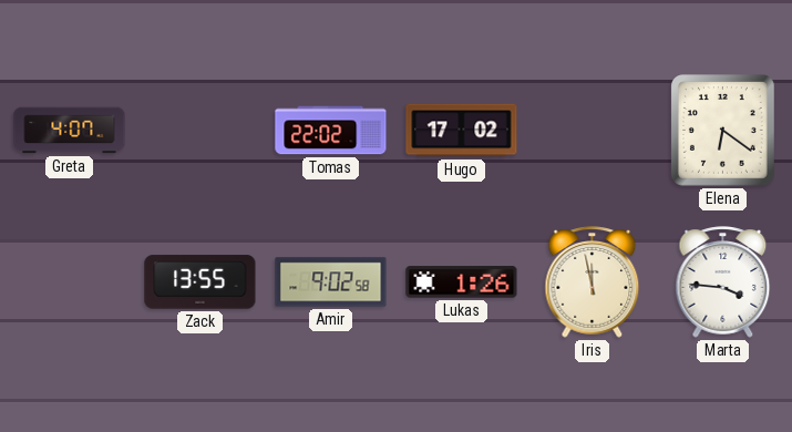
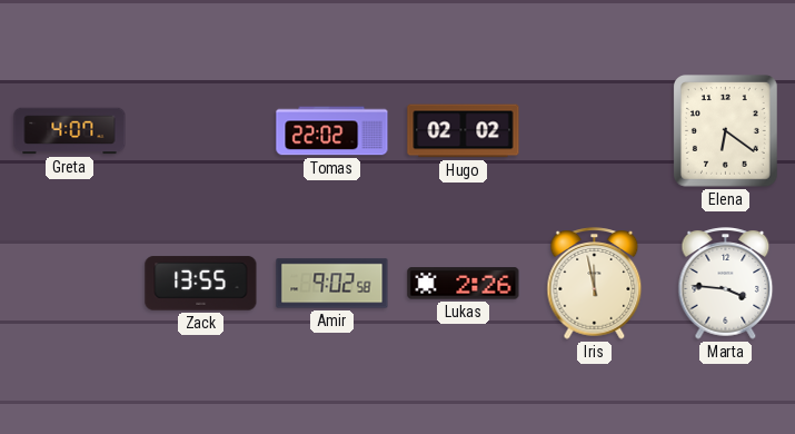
Hugo: 17:02 -> 02:02 (464, 131)
Lukas: 1:26 -> 2:26 (464, 284)
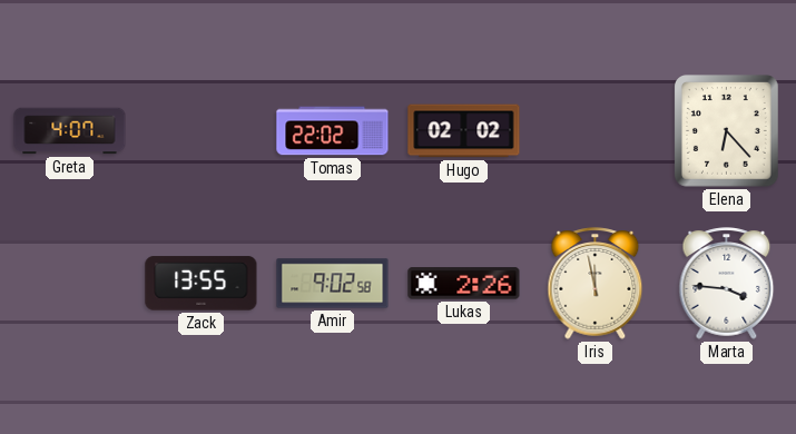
Elena: 6:21 -> 6:23 (727, 131)
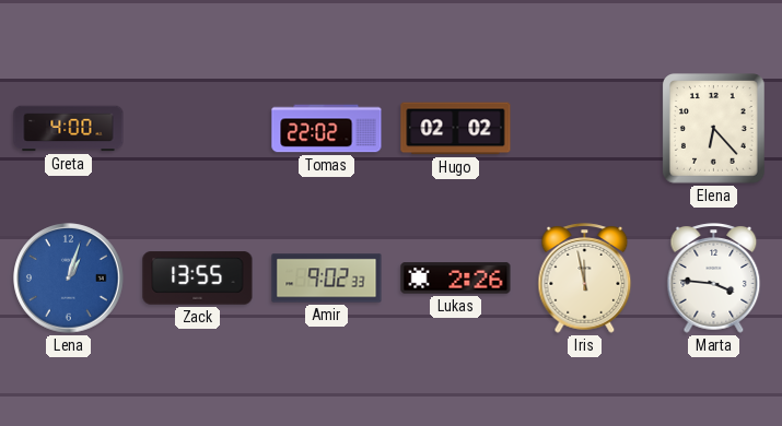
Greta: 4:07 -> 4:00 (69, 129)
Lena: none -> 1:03 (69, 279)
Amir: 9:02:58 -> 9:02:33 (327, 279)
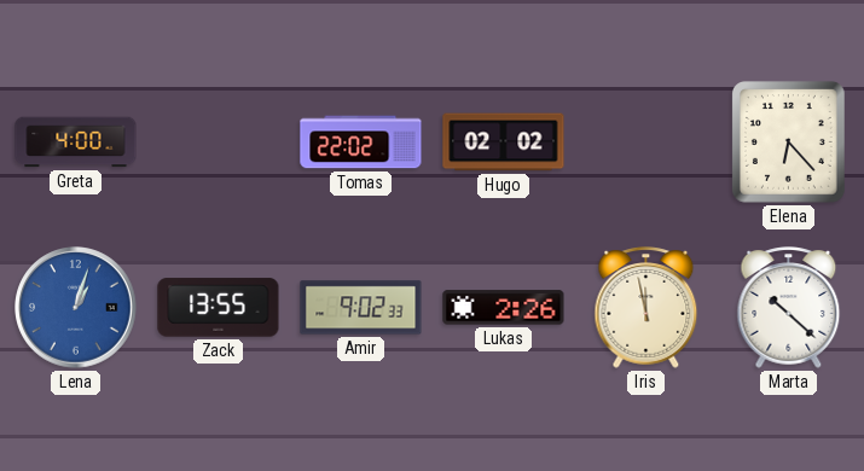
Marta: 3:46 -> 10:22 (789, 308)
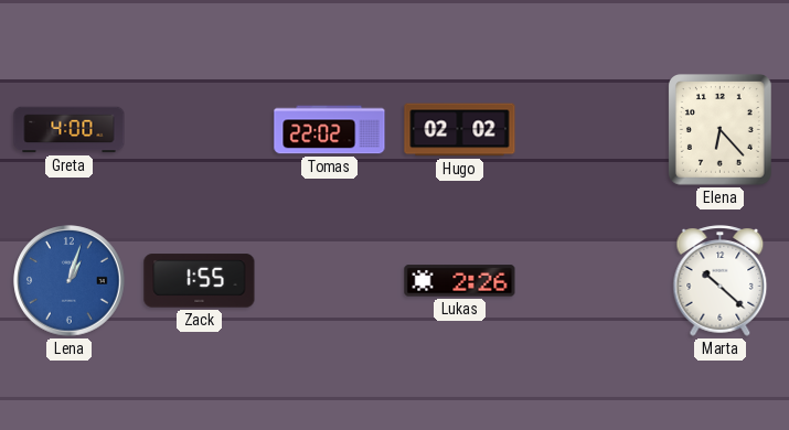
Zack: 13:55 -> 1:55 (200, 281)
Amir: 9:02 -> none (361, 308)
Iris: 11:58 -> none (646, 308)
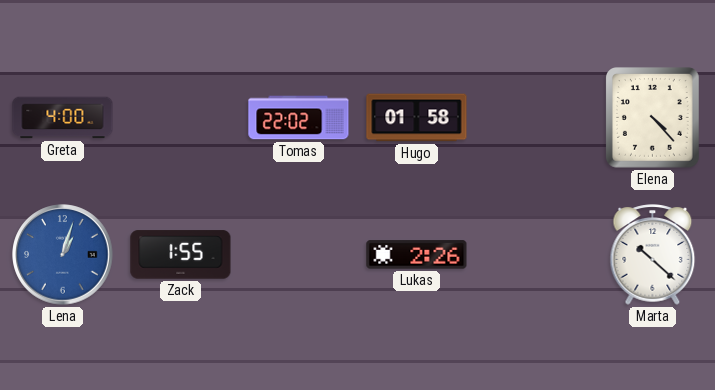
Hugo: 02:02 -> 01:58 (417, 118)
Elena: 6:23 -> 4:23 (653, 118)
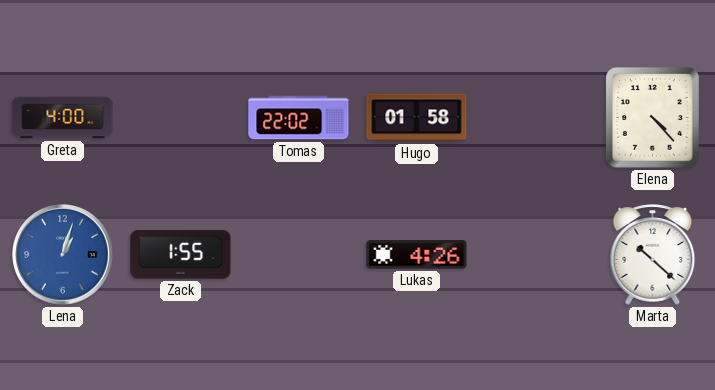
Lukas: 2:26 -> 4:26 (417, 255)
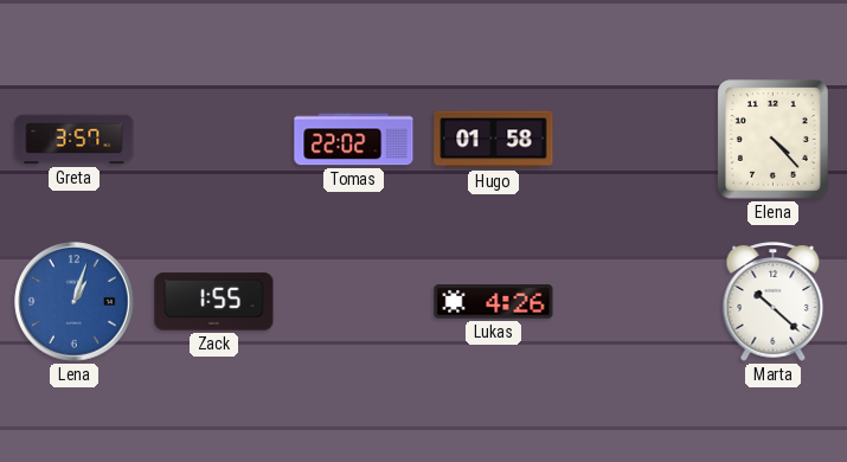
Greta: 4:00 -> 3:57 (75, 140)
